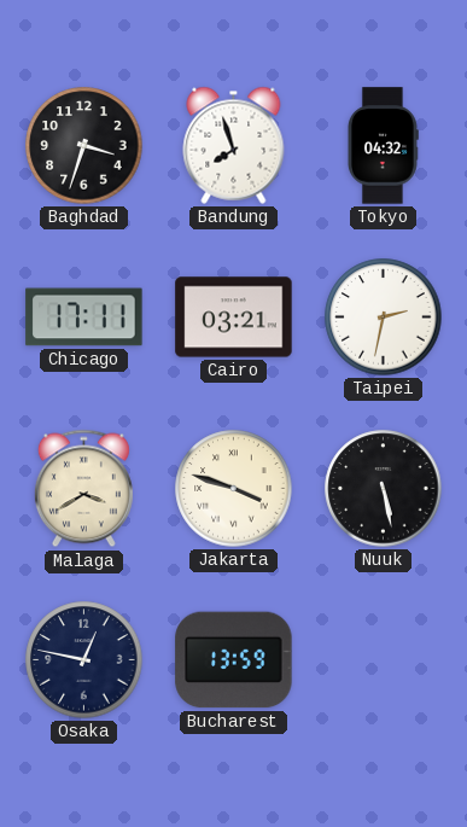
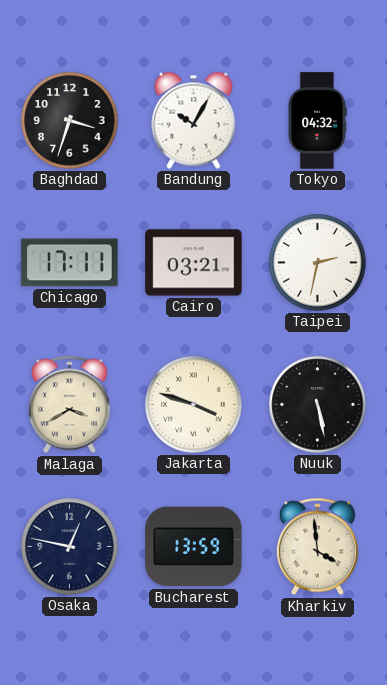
Bandung: 7:57 -> 10:05 (194, 120)
Kharkiv: none -> 3:59 (317, 547)
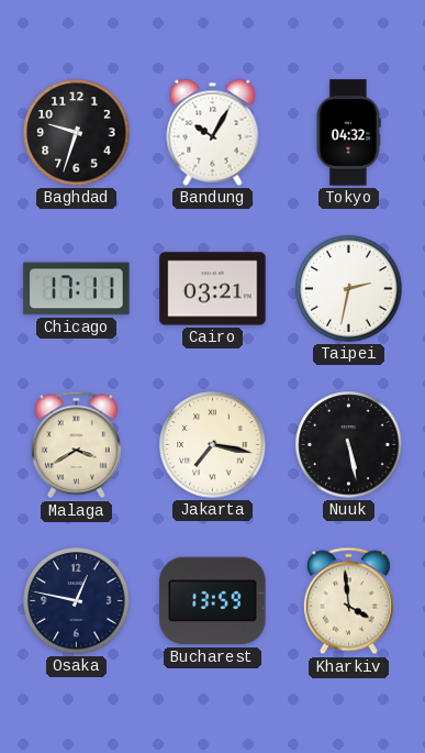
Baghdad: 3:33 -> 9:33 (77, 133)
Jakarta: 3:48 -> 7:17 (213, 445)
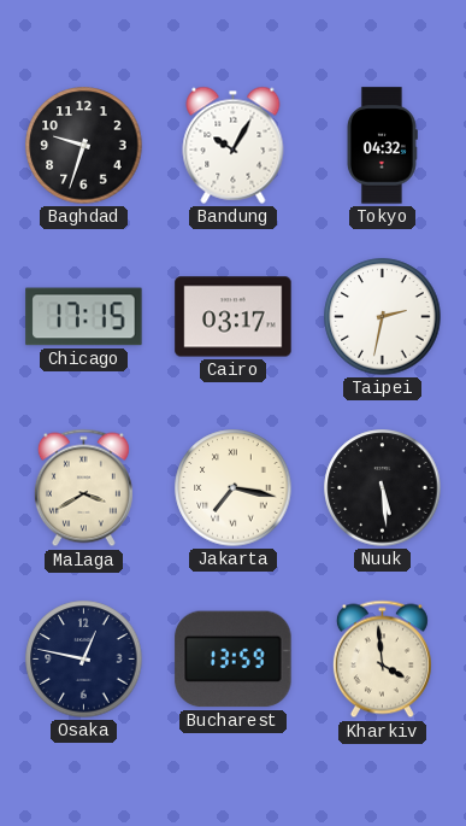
Chicago: 17:11 -> 17:15 (84, 317)
Cairo: 03:21 -> 03:17 (234, 317)
Nuuk: 5:28 -> 5:29 (383, 488)
